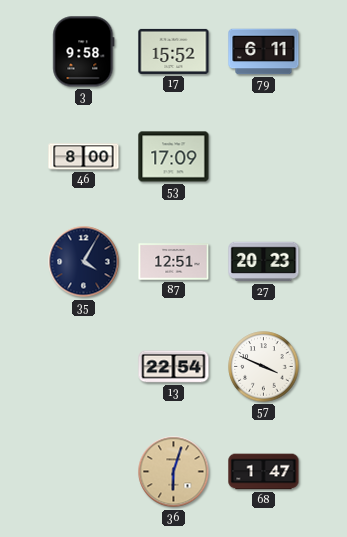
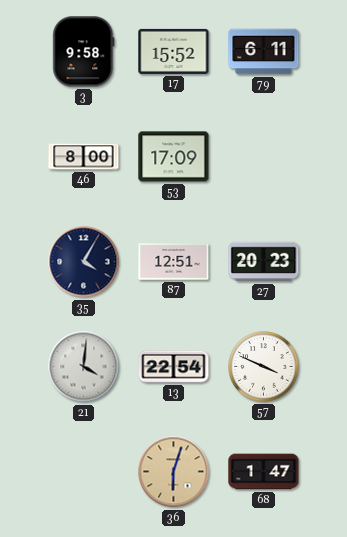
21: none -> 4:01 (84, 367)
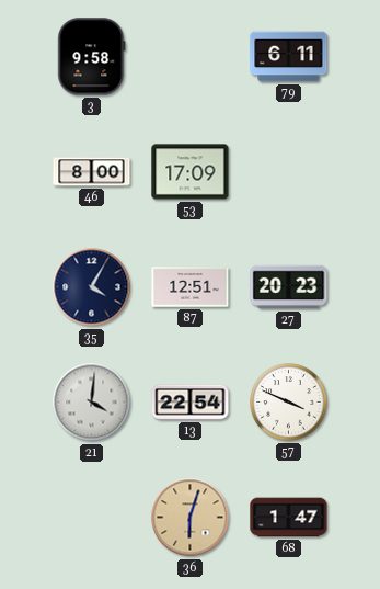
17: 15:52 -> none (174, 51)
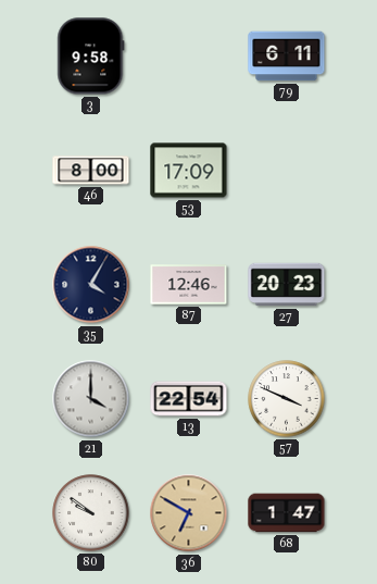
87: 12:51 -> 12:46 (189, 285)
21: 4:01 -> 4:00 (91, 399)
80: none -> 9:51 (91, 513)
36: 6:03 -> 6:50 (189, 513)
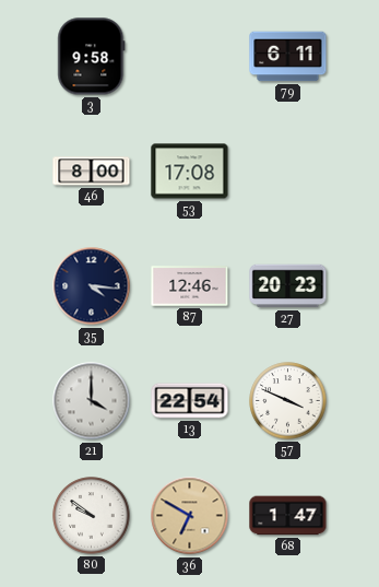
53: 17:09 -> 17:08 (190, 172)
35: 4:05 -> 4:16 (92, 286)
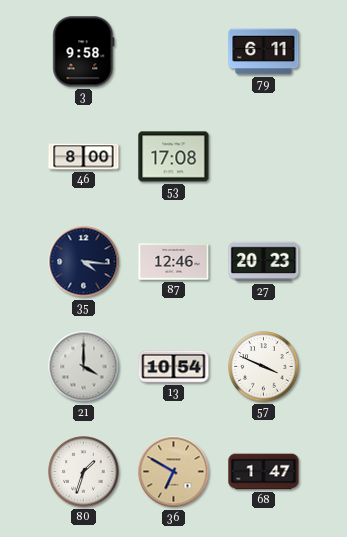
13: 22:54 -> 10:54 (174, 367)
80: 9:51 -> 1:33 (84, 472)
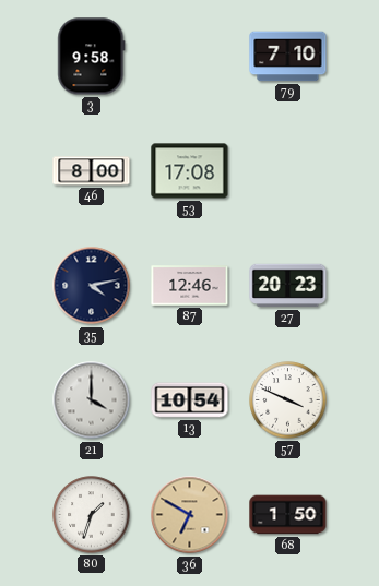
79: 6:11 -> 7:10 (288, 57)
35: 4:16 -> 4:13 (92, 286)
68: 1:47 -> 1:50 (288, 515)
